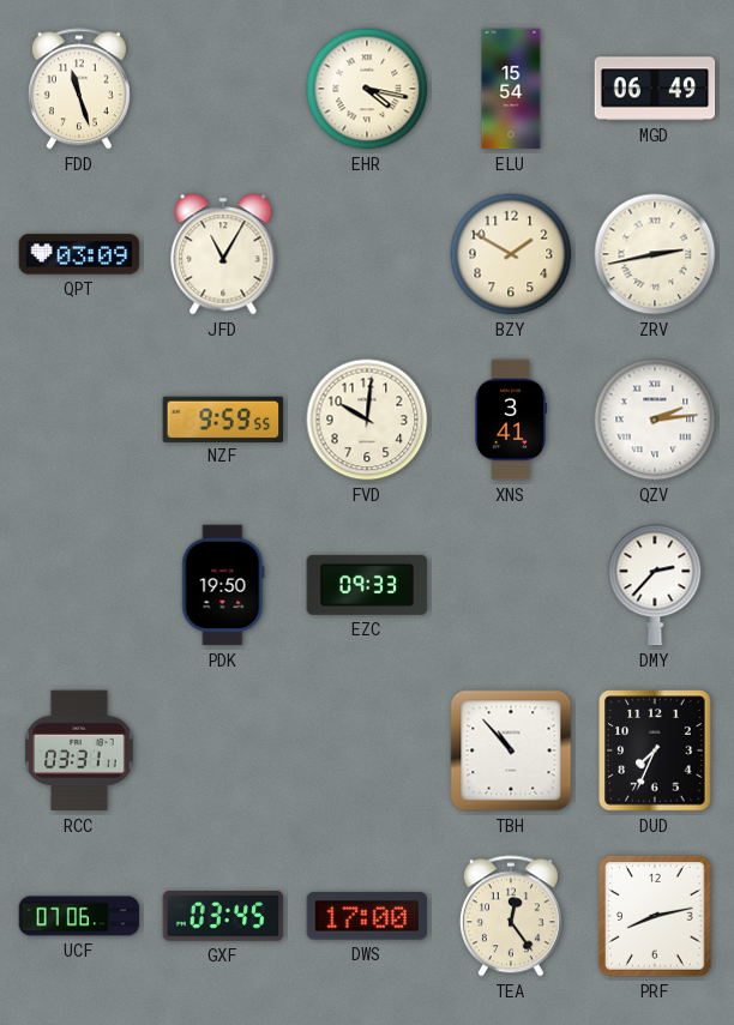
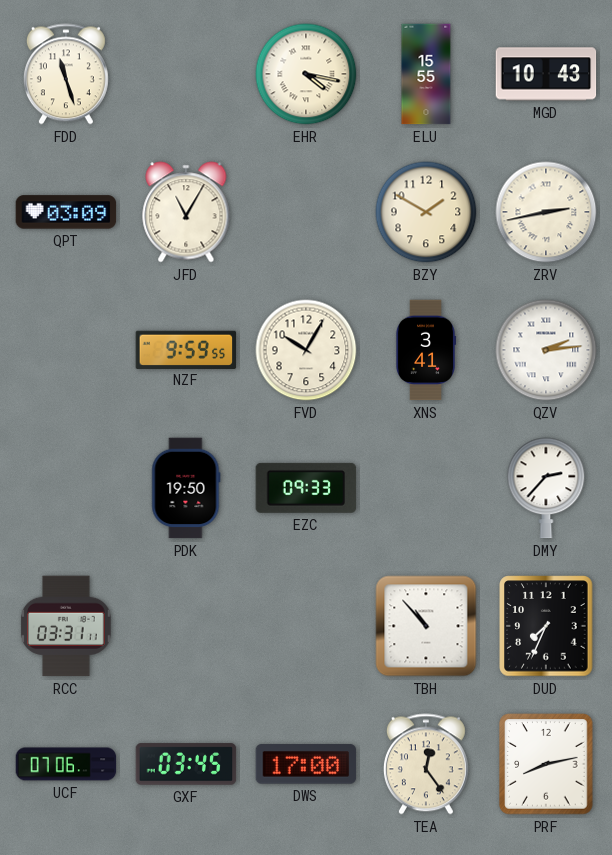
ELU: 15:54 -> 15:55 (426, 74)
MGD: 06:49 -> 10:43 (546, 74)
FVD: 10:01 -> 10:05 (306, 350)
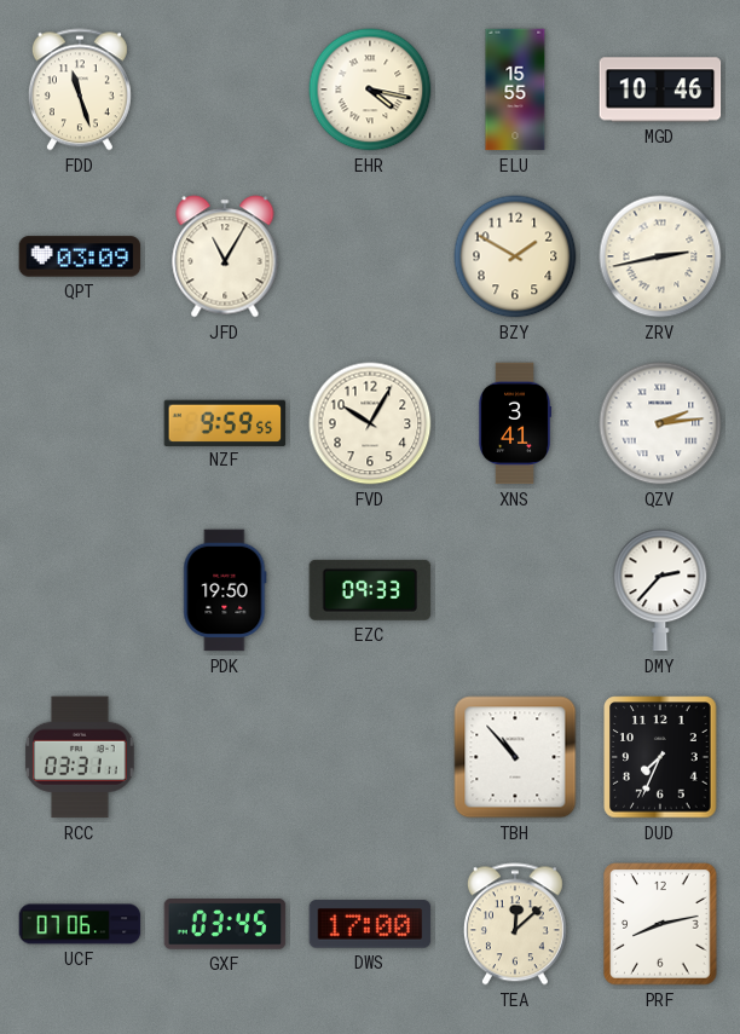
MGD: 10:43 -> 10:46 (660, 89)
TEA: 12:24 -> 12:08 (515, 924)
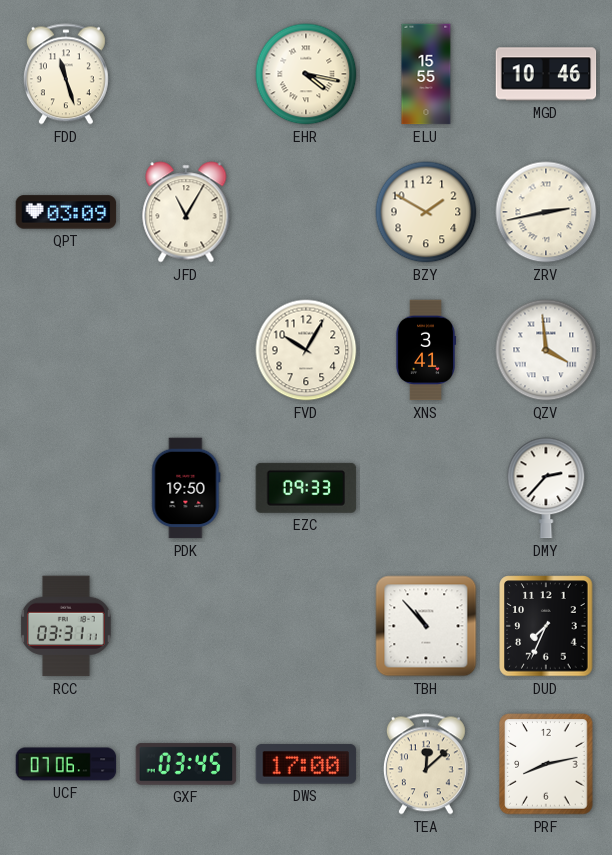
NZF: 9:59 -> none (225, 422)
QZV: 2:14 -> 3:59 (546, 350)
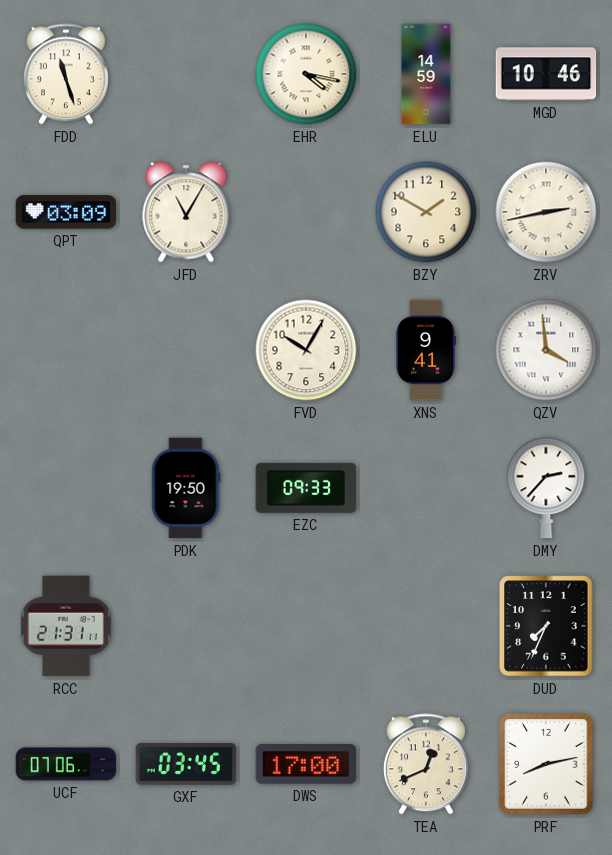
ELU: 15:55 -> 14:59 (426, 74)
XNS: 3:41 -> 9:41 (425, 350)
RCC: 03:31 -> 21:31 (66, 626)
TBH: 10:53 -> none (426, 626)
TEA: 12:08 -> 12:41 (426, 764)
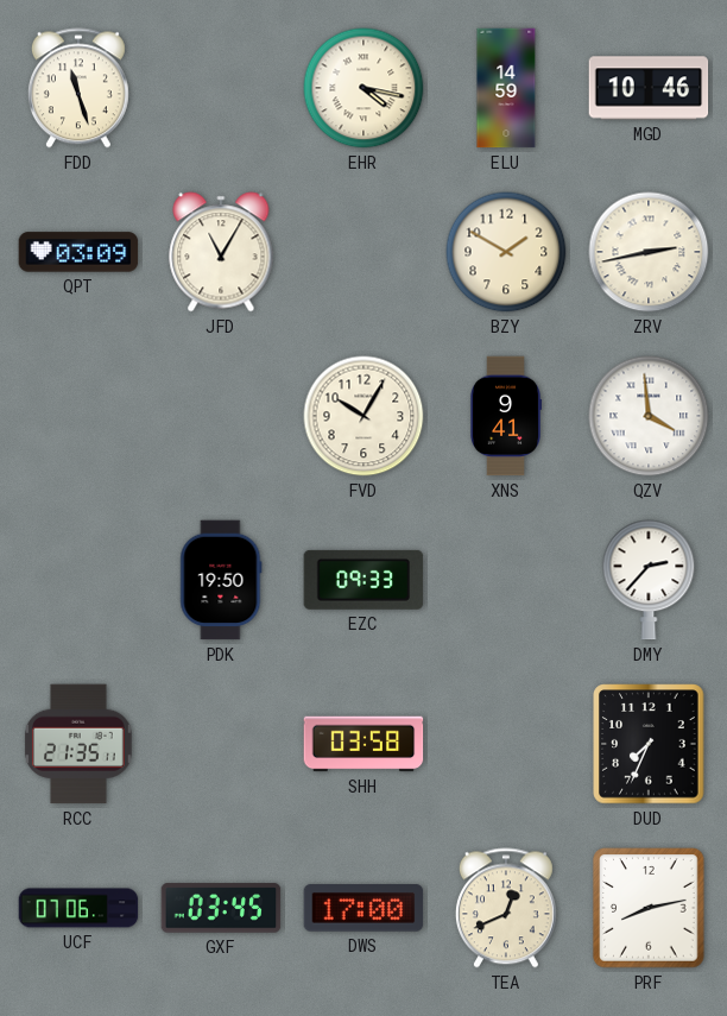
RCC: 21:31 -> 21:35 (78, 744)
SHH: none -> 03:58 (363, 744)
